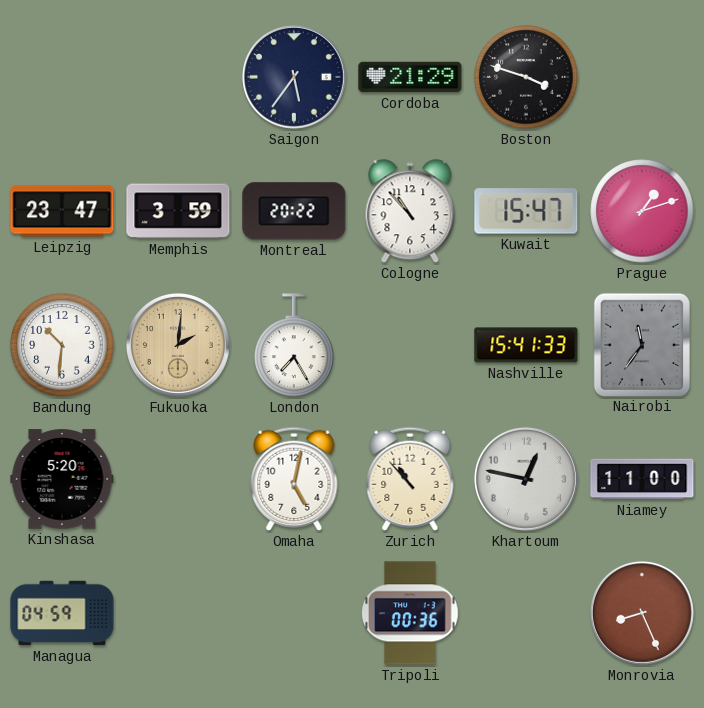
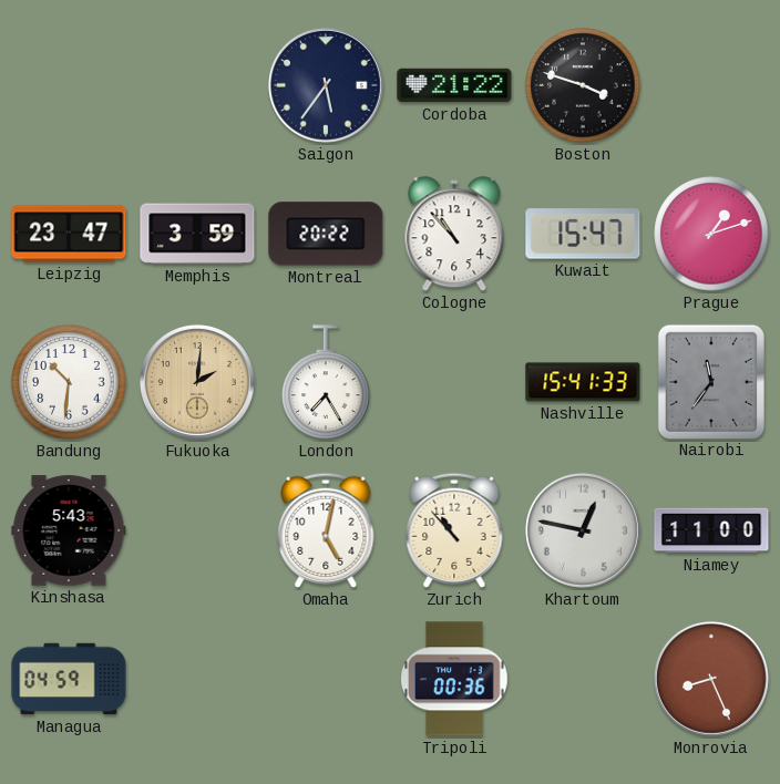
Cordoba: 21:29 -> 21:22 (454, 85)
Kinshasa: 5:20 -> 5:43 (69, 530)
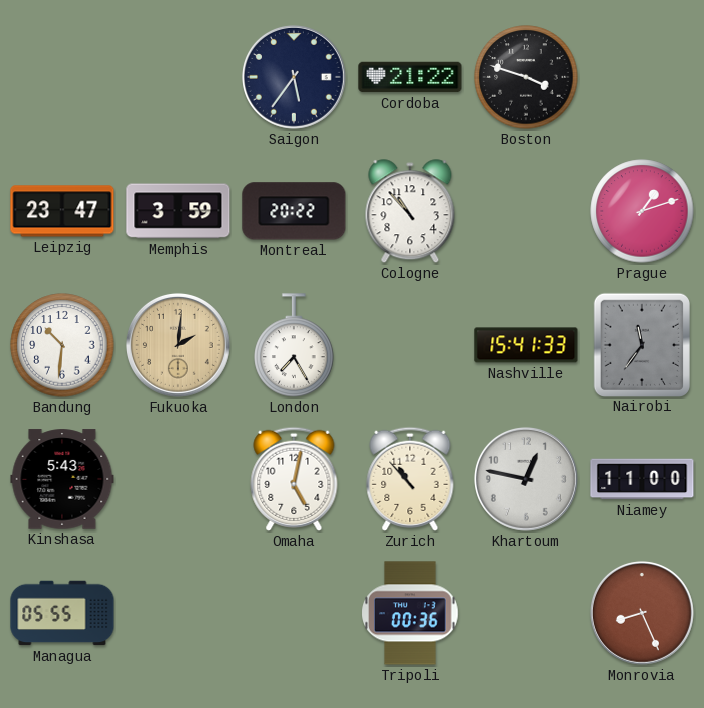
Kuwait: 15:47 -> none (583, 234)
Managua: 04:59 -> 05:55 (62, 613)
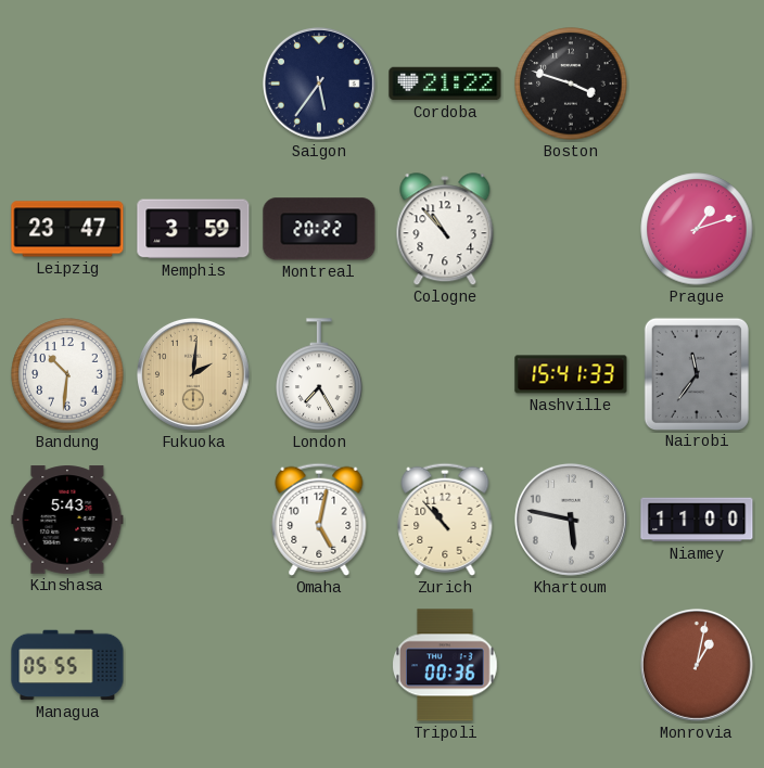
Khartoum: 12:47 -> 5:47 (571, 520)
Monrovia: 8:26 -> 1:02 (697, 665)
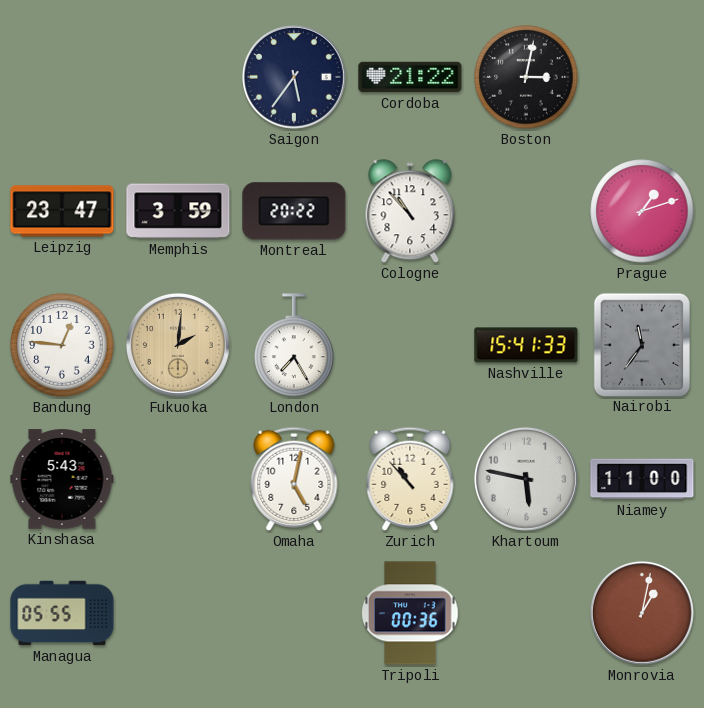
Boston: 3:48 -> 3:02 (526, 77)
Bandung: 10:31 -> 12:46 (62, 345)
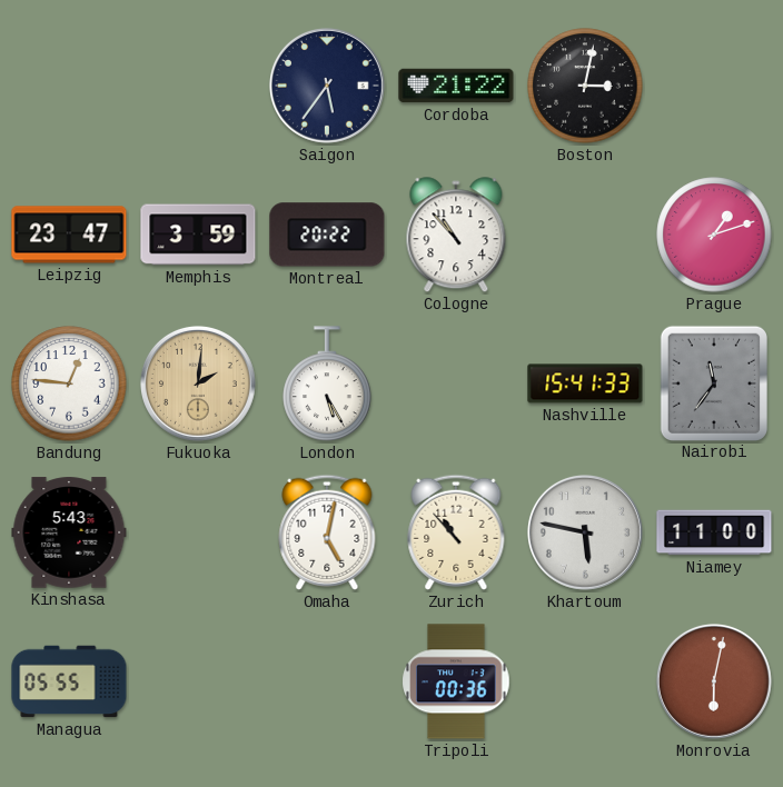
London: 7:25 -> 5:25 (327, 383)
Monrovia: 1:02 -> 6:02 (714, 681)
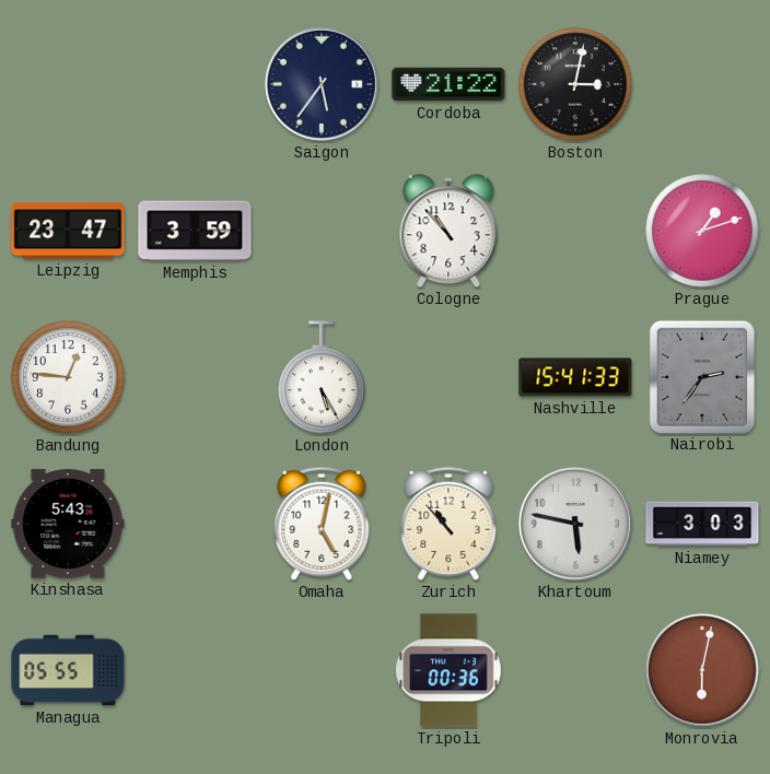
Montreal: 20:22 -> none (327, 235)
Fukuoka: 2:01 -> none (198, 383)
Nairobi: 11:36 -> 2:36 (701, 376)
Niamey: 11:00 -> 3:03 (702, 524)
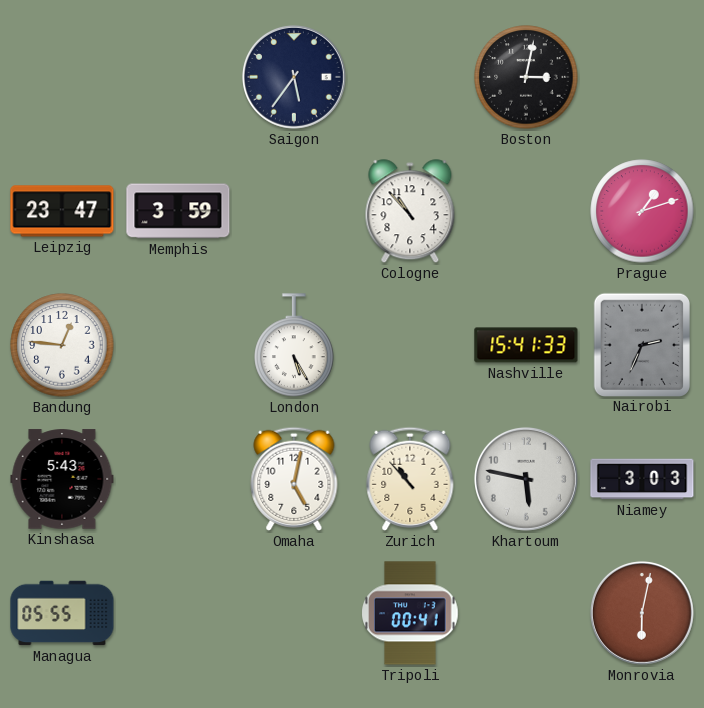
Cordoba: 21:22 -> none (448, 84)
Nairobi: 2:36 -> 2:34 (641, 344)
Tripoli: 00:36 -> 00:41 (410, 613)
